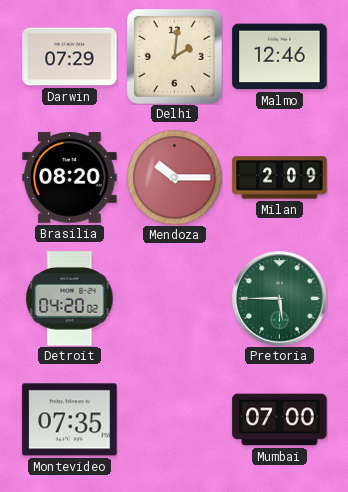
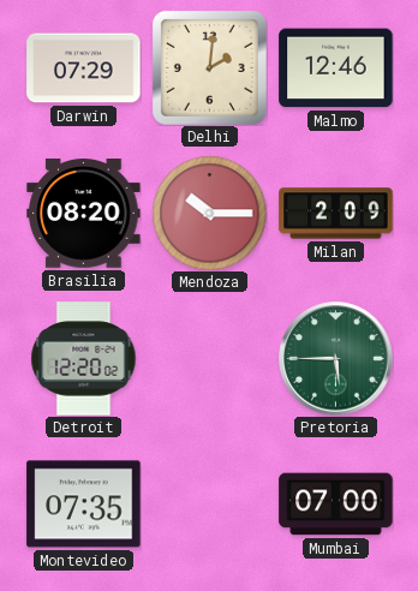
Detroit: 04:20 -> 12:20 (84, 359)
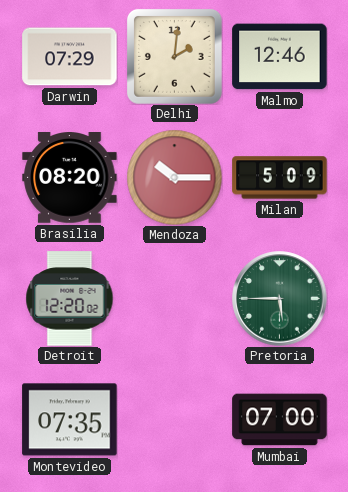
Milan: 2:09 -> 5:09 (280, 178)
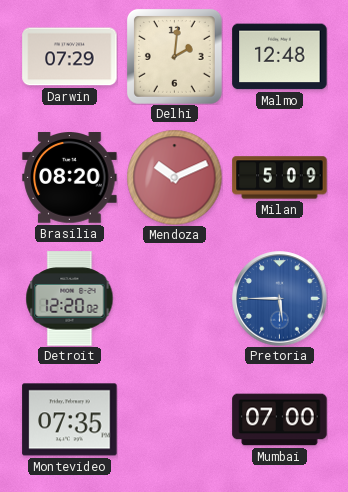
Malmo: 12:46 -> 12:48 (280, 57)
Mendoza: 10:15 -> 10:11 (174, 177)
Pretoria dial: green -> blue (280, 299)
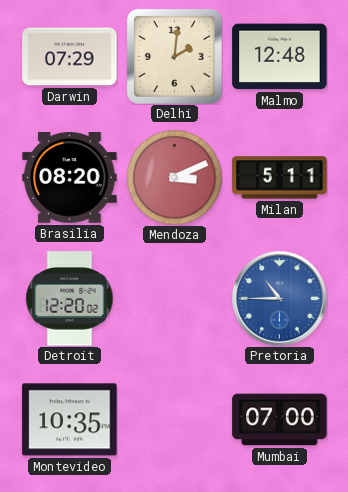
Mendoza: 10:11 -> 3:11 (174, 177)
Milan: 5:09 -> 5:11 (280, 178)
Pretoria: 5:45 -> 10:45 (280, 299)
Montevideo: 07:35 -> 10:35 (70, 420)
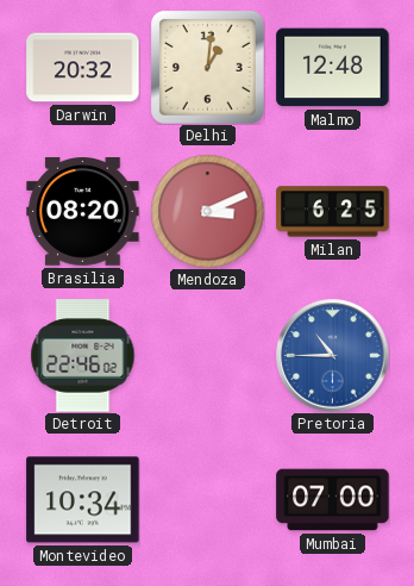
Darwin: 07:29 -> 20:32 (83, 68)
Delhi: 2:01 -> 1:01 (207, 67)
Milan: 5:11 -> 6:25 (333, 212)
Detroit: 12:20 -> 22:46 (83, 356)
Montevideo: 10:35 -> 10:34 (83, 500)
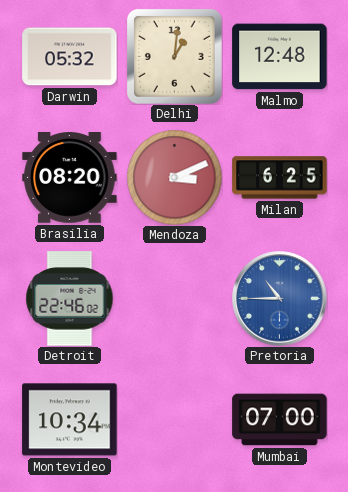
Darwin: 20:32 -> 05:32 (70, 57)
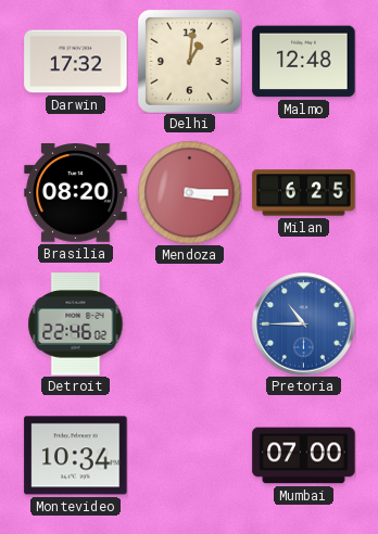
Darwin: 05:32 -> 17:32 (76, 62)
Mendoza: 3:11 -> 3:15 (189, 192)
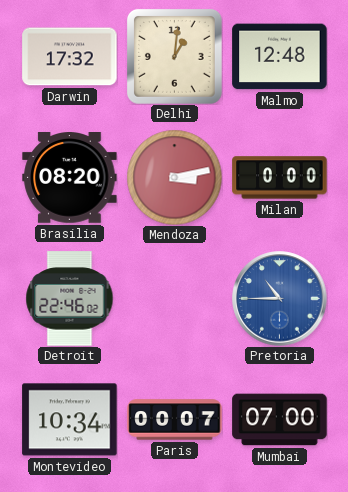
Mendoza: 3:15 -> 3:13 (174, 177)
Milan: 6:25 -> 0:00 (280, 178)
Paris: none -> 00:07 (175, 420)
